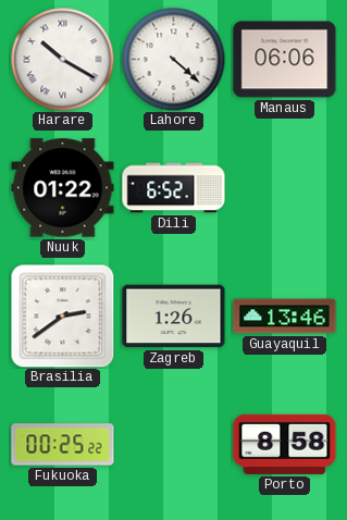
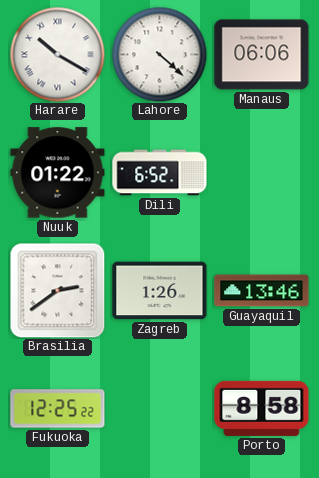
Fukuoka: 00:25 -> 12:25 (58, 409)
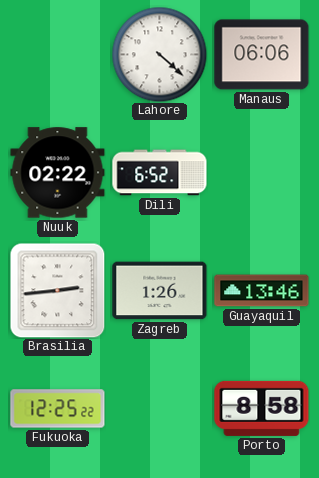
Harare: 10:20 -> none (57, 54)
Nuuk: 01:22 -> 02:22 (58, 173)
Brasilia: 2:39 -> 2:44 (57, 290)
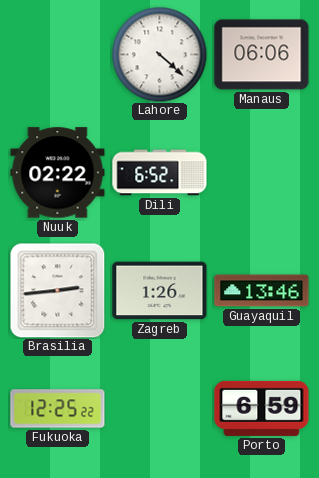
Porto: 8:58 -> 6:59 (262, 408)
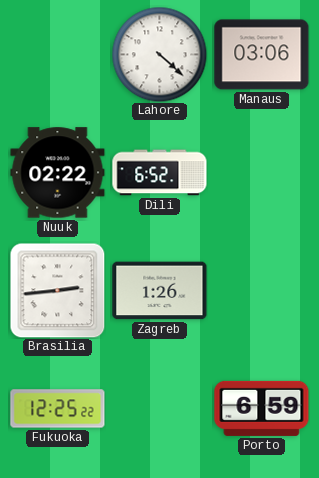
Manaus: 06:06 -> 03:06 (262, 55)
Guayaquil: 13:46 -> none (262, 291)
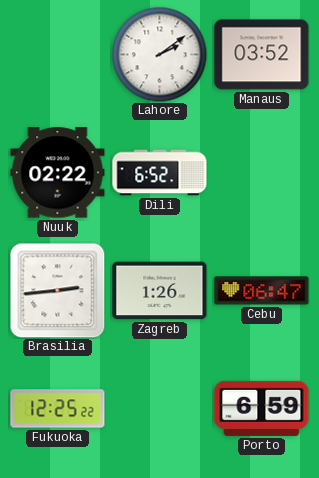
Lahore: 4:22 -> 2:09 (159, 54)
Manaus: 03:06 -> 03:52 (262, 55)
Cebu: none -> 06:47 (262, 291)
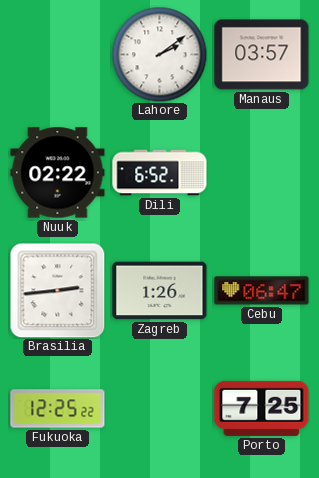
Manaus: 03:52 -> 03:57 (262, 55)
Porto: 6:59 -> 7:25 (262, 408)
